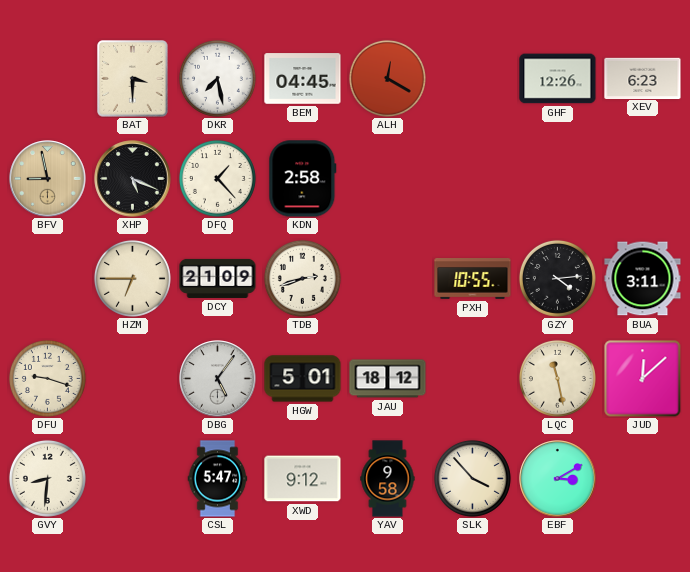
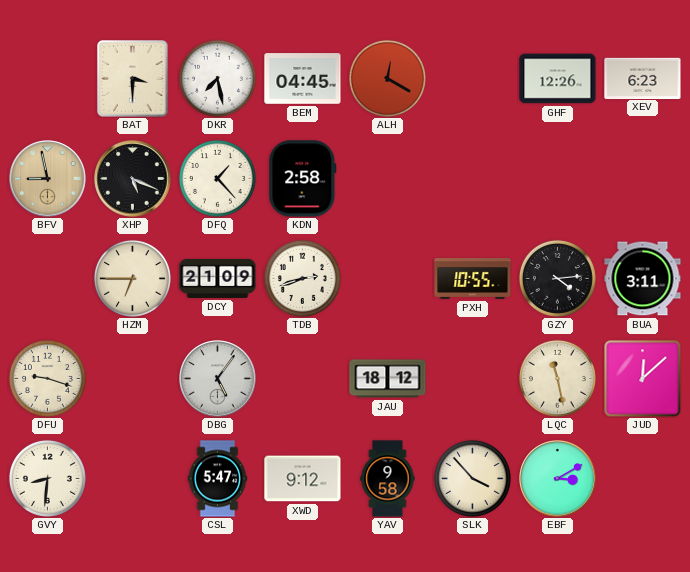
HGW: 5:01 -> none (303, 379)
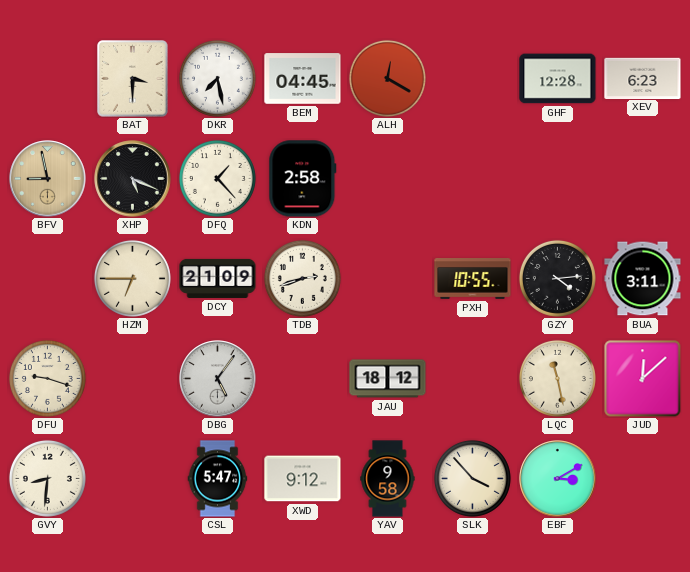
GHF: 12:26 -> 12:28 (558, 79)
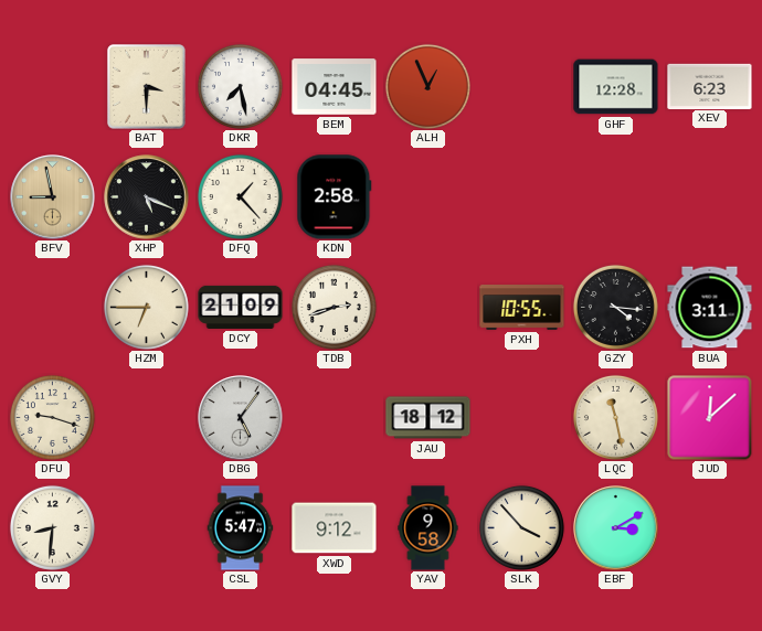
ALH: 12:20 -> 12:56 (427, 86)
GZY: 4:14 -> 4:16 (615, 307)
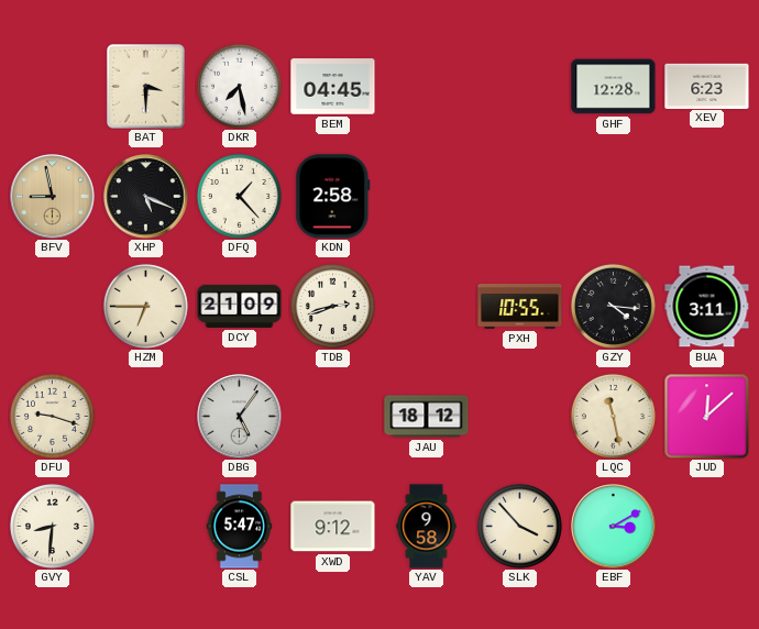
ALH: 12:56 -> none (427, 86)
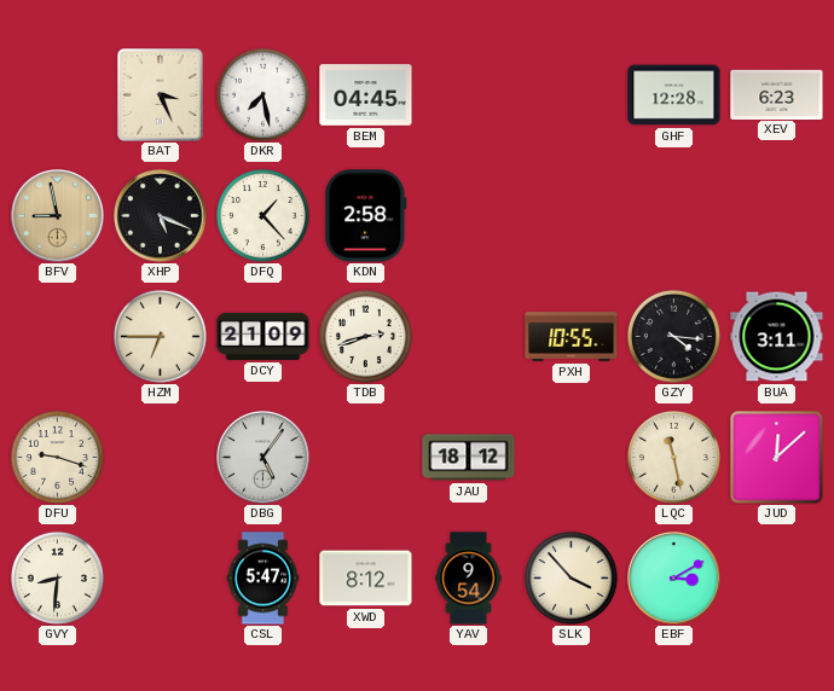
BAT: 3:30 -> 3:26 (161, 95)
XWD: 9:12 -> 8:12 (366, 579)
YAV: 9:58 -> 9:54 (469, 579)
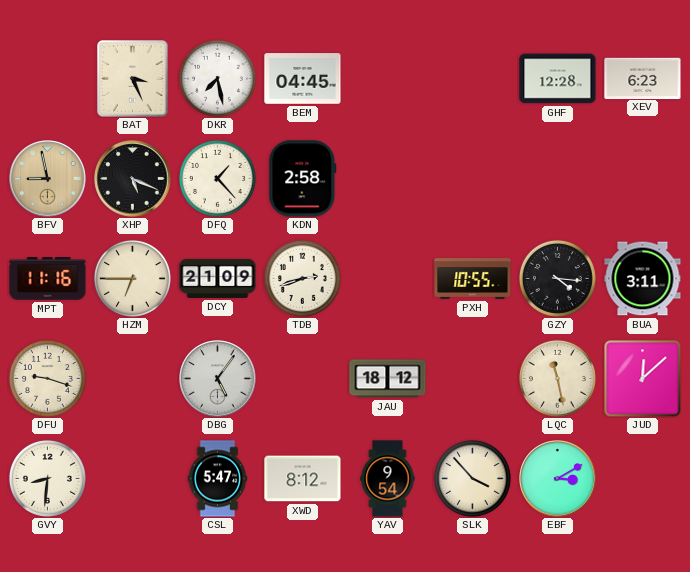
MPT: none -> 11:16 (48, 279)
